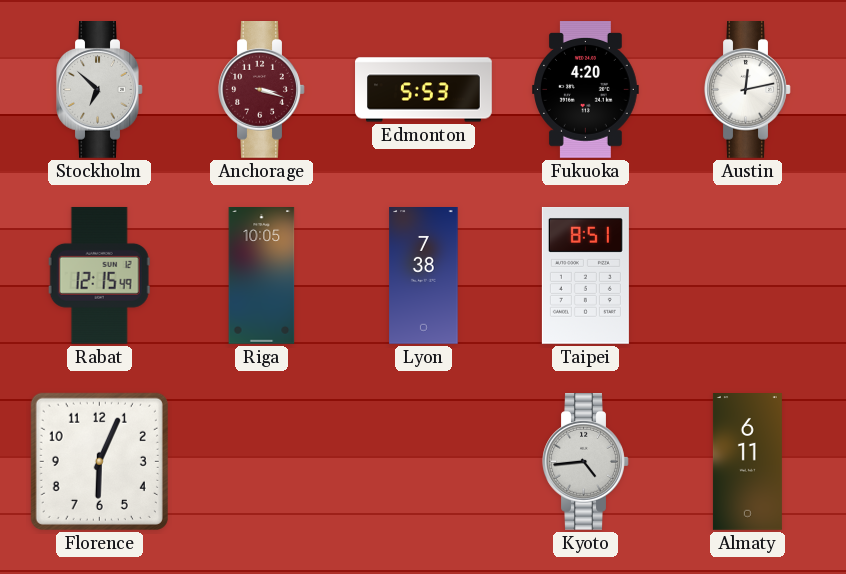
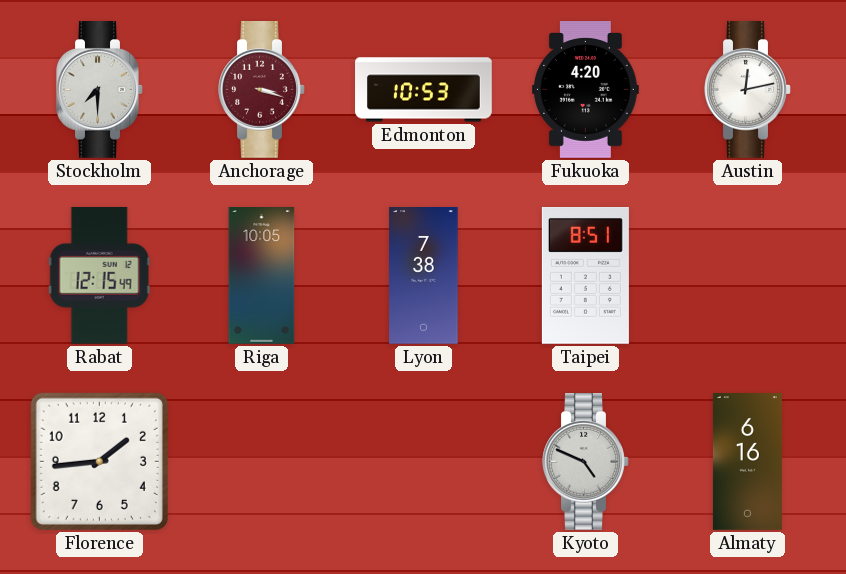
Stockholm: 6:52 -> 7:30 (100, 90)
Edmonton: 5:53 -> 10:53 (424, 90)
Florence: 6:04 -> 1:44 (99, 461)
Kyoto: 4:44 -> 4:49 (586, 462)
Almaty: 6:11 -> 6:16 (747, 462)
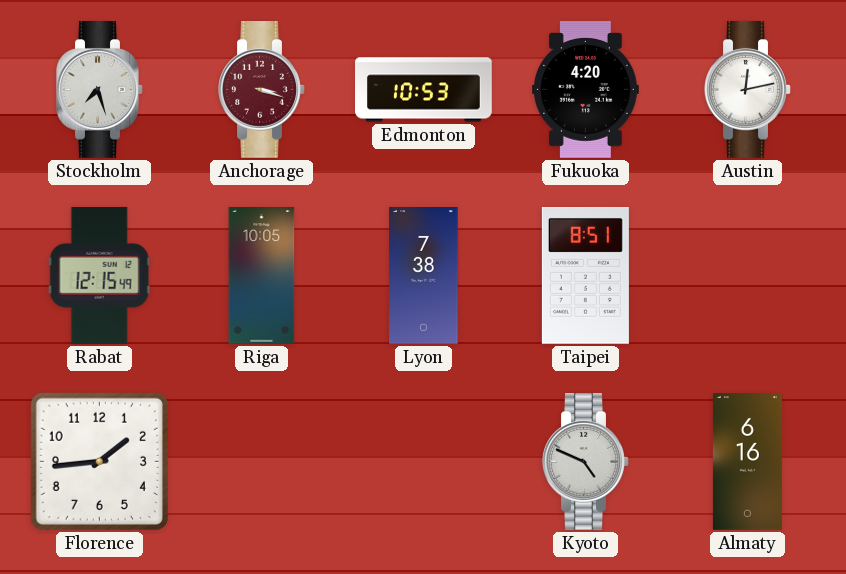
Stockholm: 7:30 -> 7:27 (100, 90)
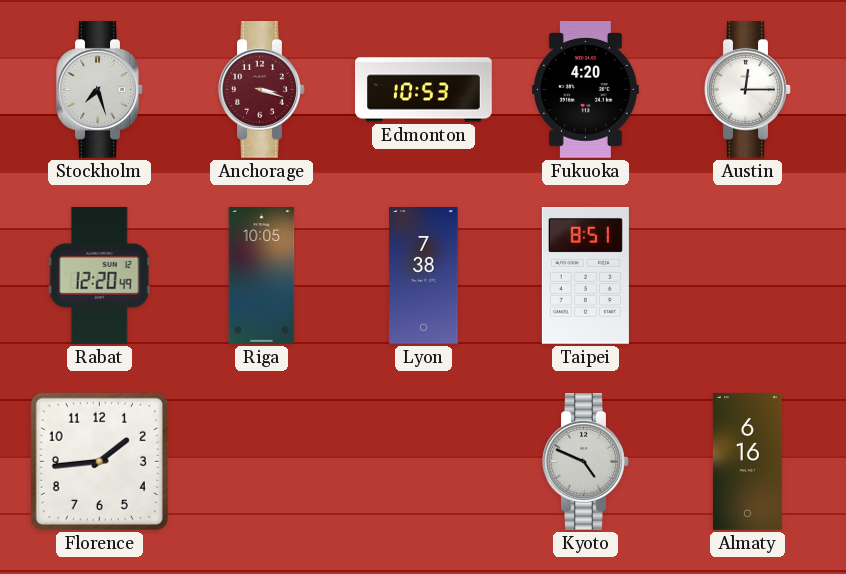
Austin: 12:13 -> 12:15 (748, 90)
Rabat: 12:15 -> 12:20 (99, 275)
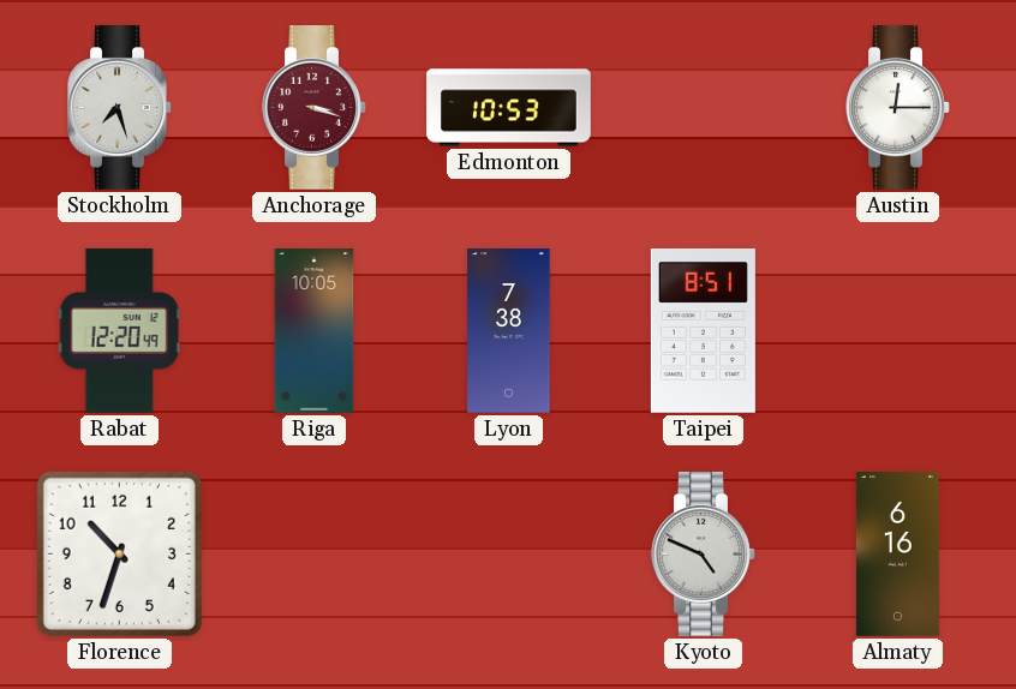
Fukuoka: 4:20 -> none (586, 90)
Florence: 1:44 -> 10:33 (119, 553)
